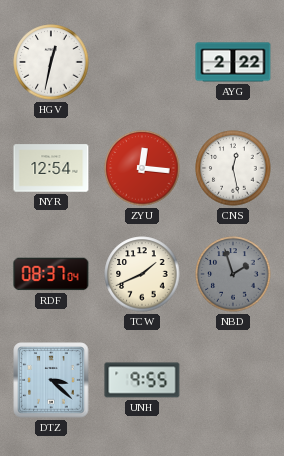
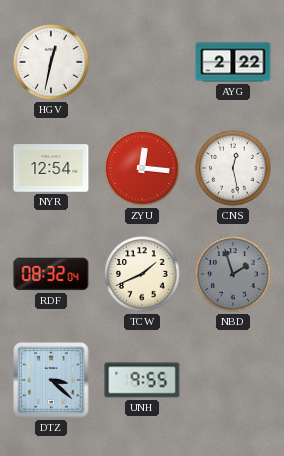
RDF: 08:37 -> 08:32 (51, 274)
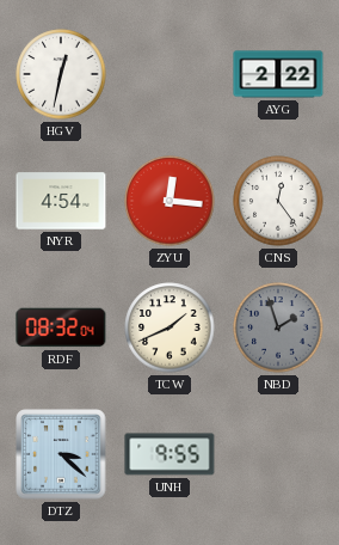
NYR: 12:54 -> 4:54 (61, 201)
CNS: 12:28 -> 12:24 (278, 201)
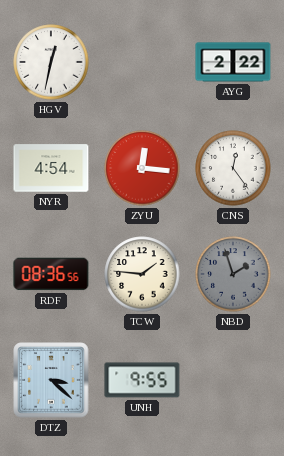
RDF: 08:32 -> 08:36 (51, 274)
TCW: 1:41 -> 1:46 (142, 274)
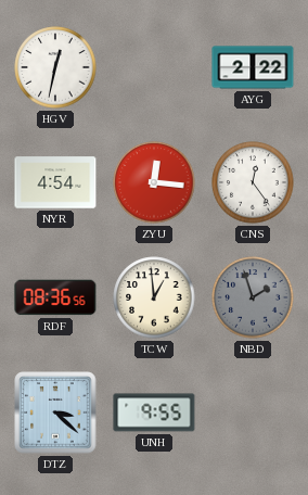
TCW: 1:46 -> 12:59 (154, 297)
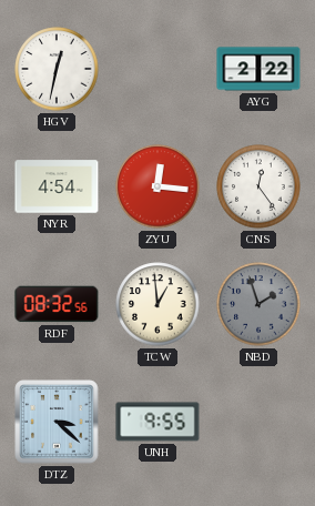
RDF: 08:36 -> 08:32 (57, 304)
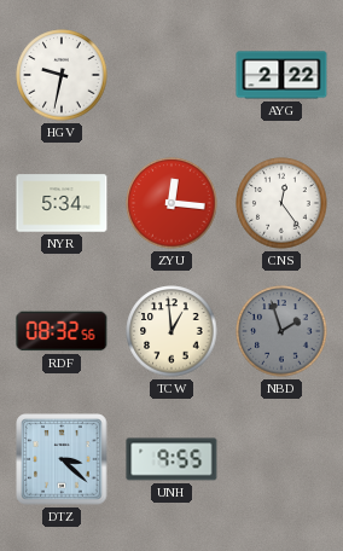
HGV: 12:32 -> 9:32 (62, 75)
NYR: 4:54 -> 5:34 (62, 203)
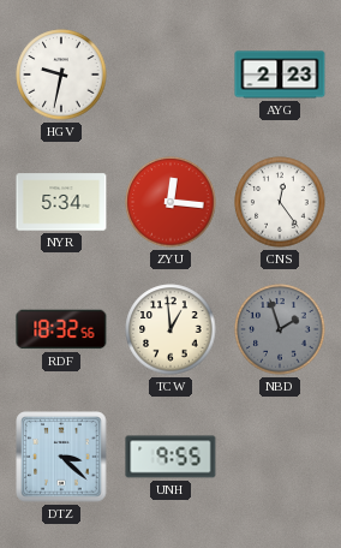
AYG: 2:22 -> 2:23 (280, 75)
RDF: 08:32 -> 18:32 (61, 329)
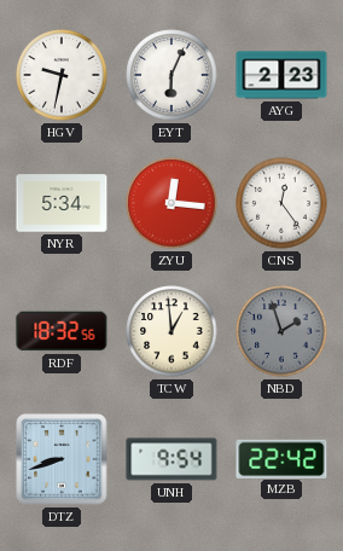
EYT: none -> 6:04 (171, 75)
DTZ: 3:22 -> 8:42 (62, 459)
UNH: 9:55 -> 9:54 (171, 459)
MZB: none -> 22:42 (281, 458)
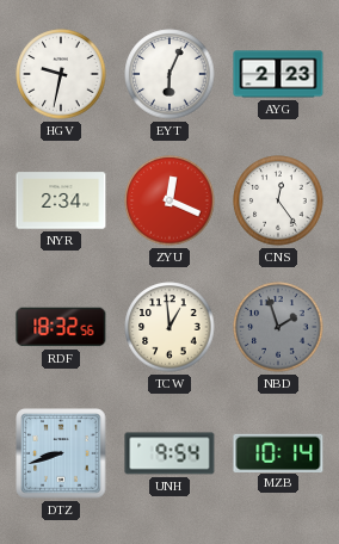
NYR: 5:34 -> 2:34 (61, 200)
ZYU: 12:16 -> 12:19 (169, 200)
MZB: 22:42 -> 10:14 (278, 452)
